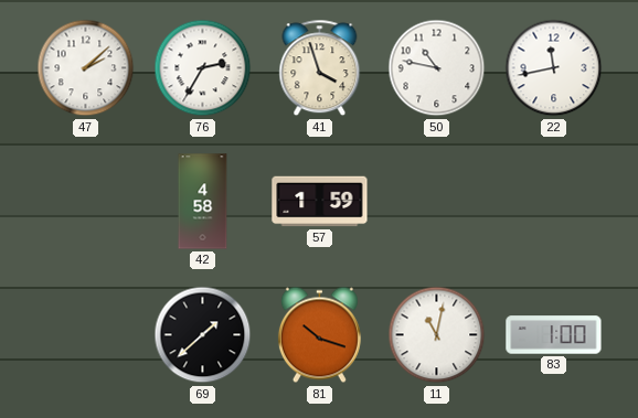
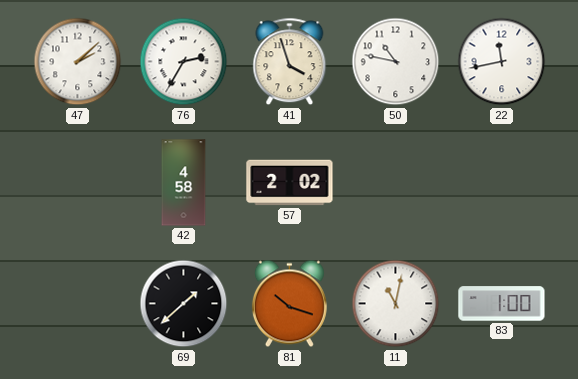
57: 1:59 -> 2:02 (290, 183)
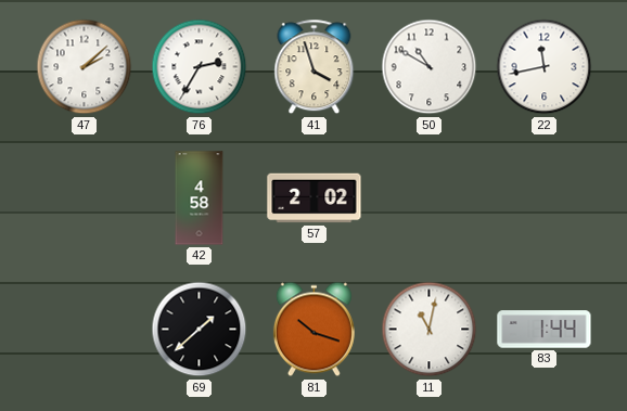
50: 10:47 -> 10:50 (430, 67)
83: 1:00 -> 1:44 (545, 330)
